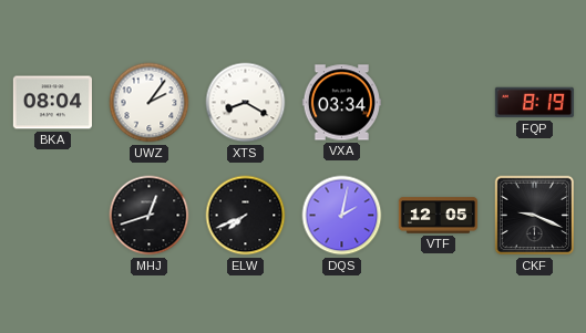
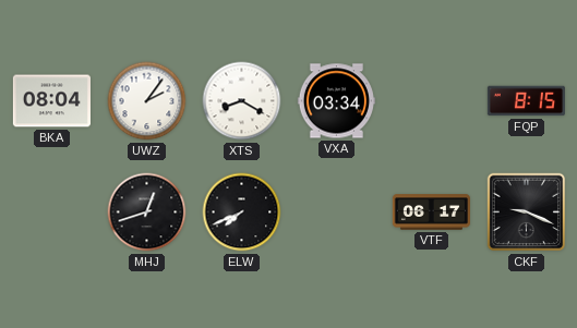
FQP: 8:19 -> 8:15 (526, 101)
DQS: 2:02 -> none (342, 216)
VTF: 12:05 -> 06:17 (431, 212)
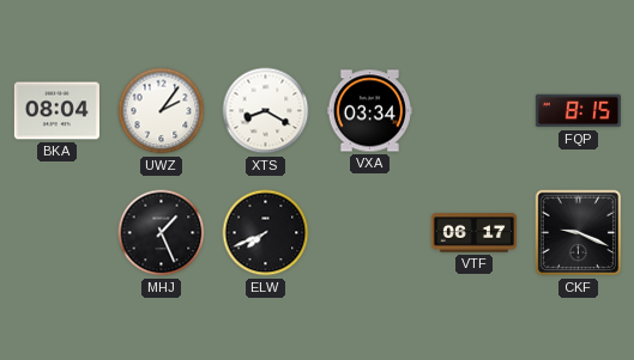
MHJ: 12:42 -> 1:26 (162, 233)
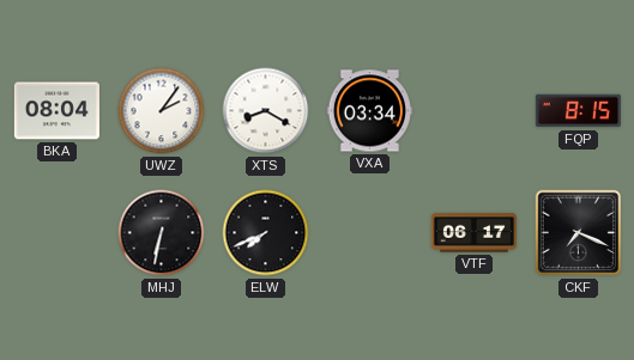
MHJ: 1:26 -> 6:32 (162, 233)
CKF: 9:19 -> 7:19 (579, 233)
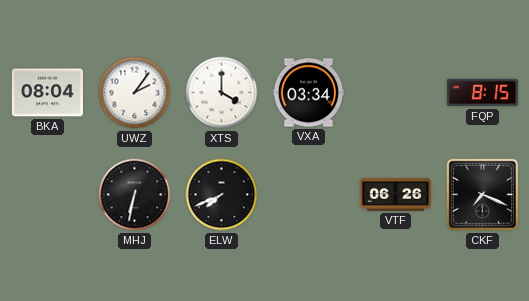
XTS: 8:20 -> 4:00 (222, 93)
VTF: 06:17 -> 06:26 (395, 195)
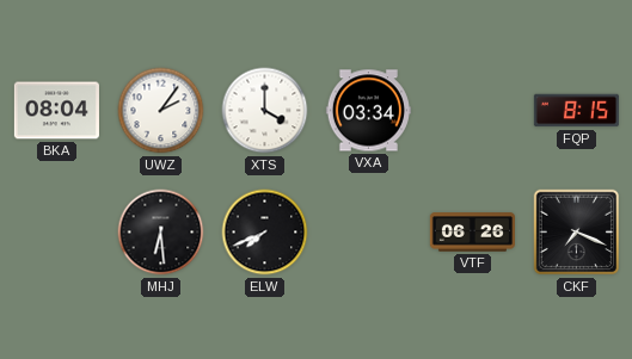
MHJ: 6:32 -> 6:29 (161, 233)
